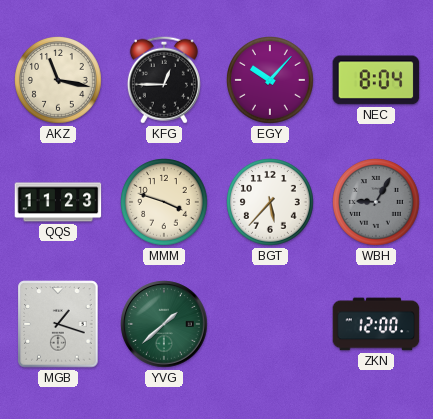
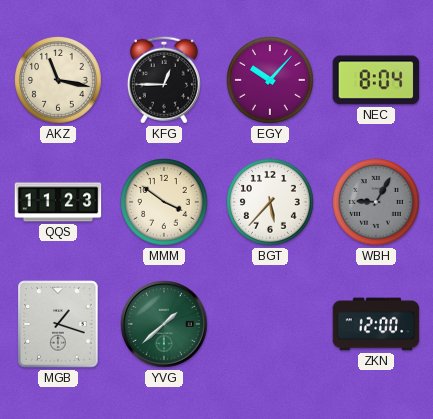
MMM: 3:48 -> 3:51 (165, 203)
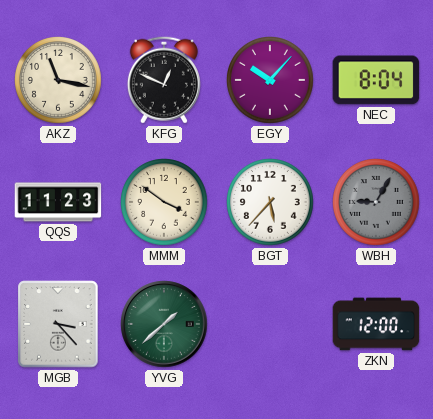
KFG: 12:45 -> 12:49 (164, 80)
MGB: 1:18 -> 3:23 (58, 324)
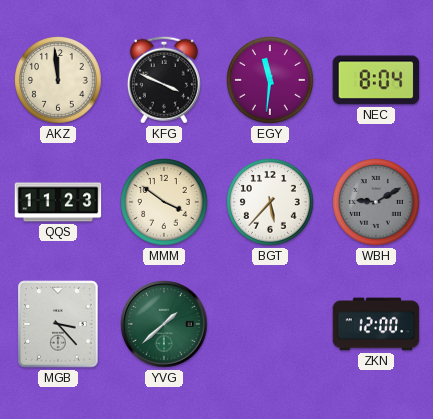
AKZ: 11:17 -> 11:59 (59, 81)
KFG: 12:49 -> 3:49 (164, 80)
EGY: 10:07 -> 11:31 (271, 81)
WBH: 9:05 -> 9:10 (377, 203)
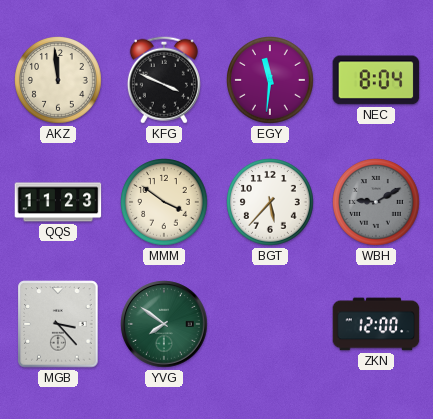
YVG: 1:38 -> 7:51 (164, 324)
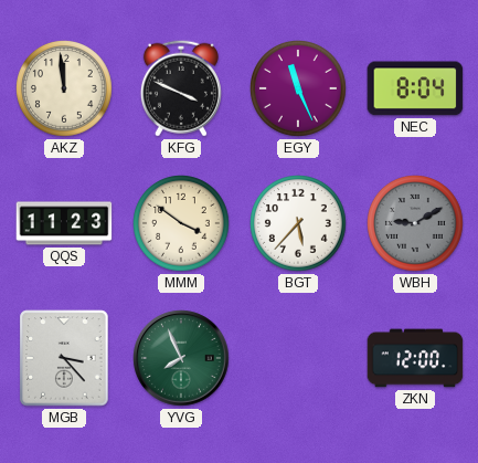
EGY: 11:31 -> 11:26 (299, 90)
YVG: 7:51 -> 7:56 (181, 358)
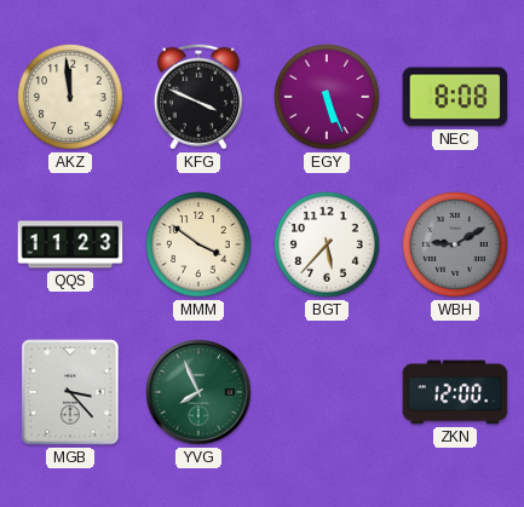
EGY: 11:26 -> 5:26 (328, 98)
NEC: 8:04 -> 8:08 (455, 97)
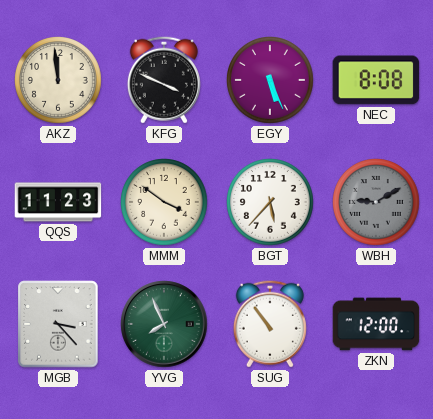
SUG: none -> 10:54 (270, 324)
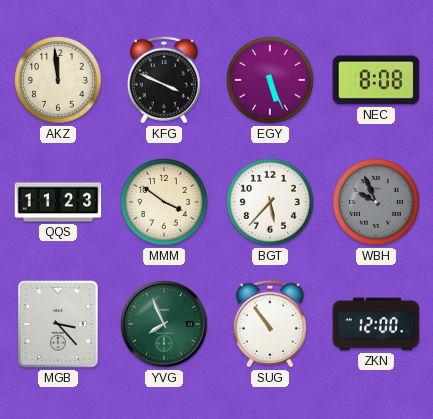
WBH: 9:10 -> 9:56 (377, 203)
